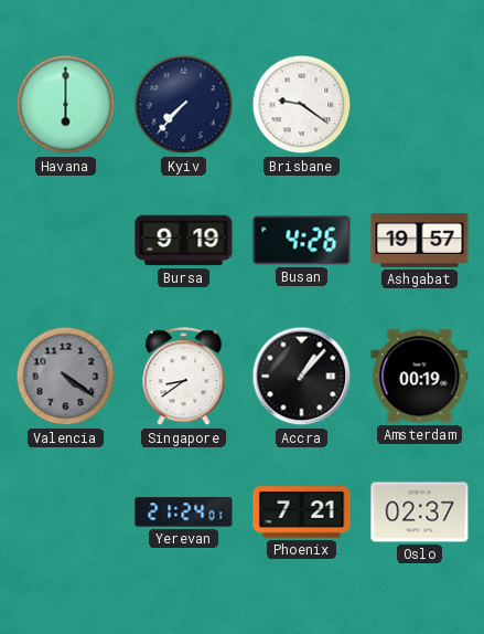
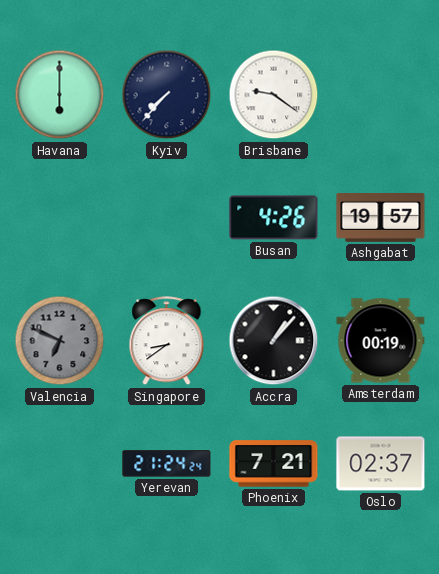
Bursa: 9:19 -> none (184, 241)
Valencia: 4:21 -> 6:49 (60, 341)
Yerevan: 21:24:01 -> 21:24:24 (167, 464)
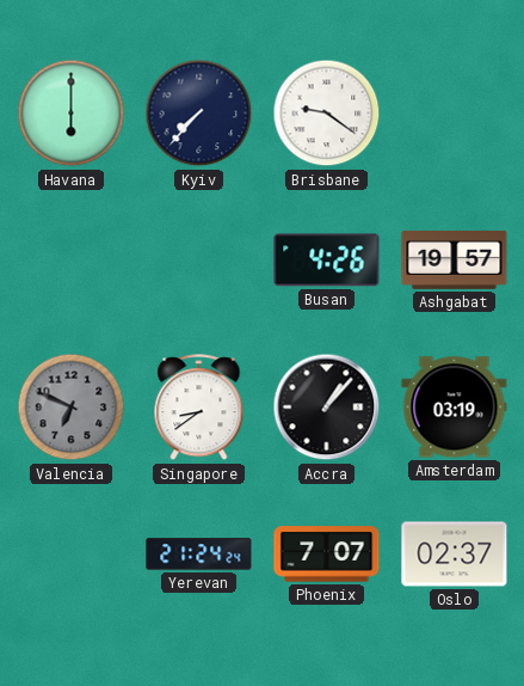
Amsterdam: 00:19 -> 03:19 (455, 408)
Phoenix: 7:21 -> 7:07 (327, 555)
